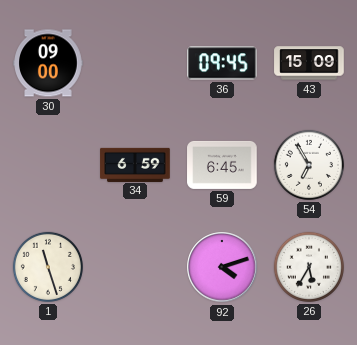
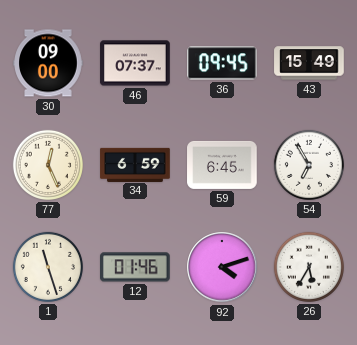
46: none -> 07:37 (135, 63)
43: 15:09 -> 15:49 (309, 63)
77: none -> 12:26 (48, 165)
12: none -> 01:46 (135, 267)
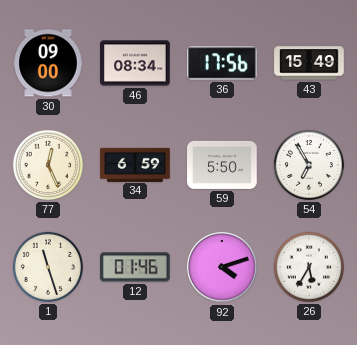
46: 07:37 -> 08:34 (135, 63)
36: 09:45 -> 17:56 (223, 63)
59: 6:45 -> 5:50 (222, 165)
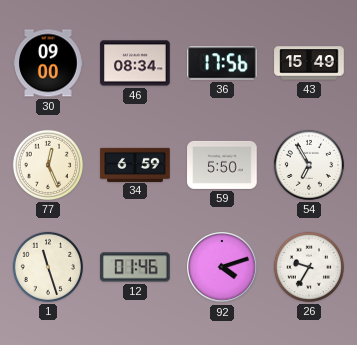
26: 5:35 -> 9:35 (309, 267)
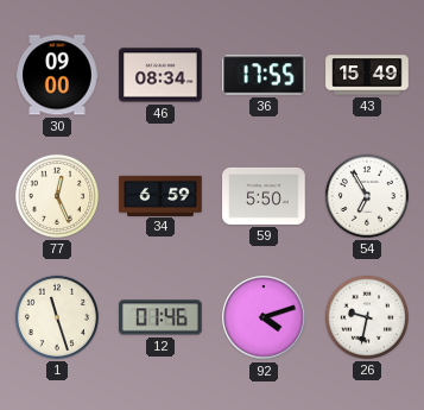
36: 17:56 -> 17:55 (265, 75)
26: 9:35 -> 9:32 (367, 317)
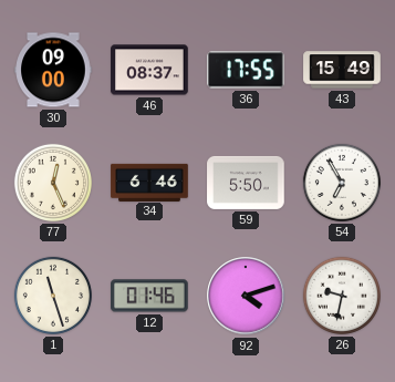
46: 08:34 -> 08:37 (149, 70)
34: 6:59 -> 6:46 (149, 182)
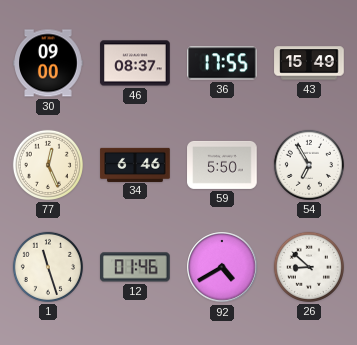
92: 4:12 -> 4:40 (222, 267)
26: 9:32 -> 8:52 (309, 267)
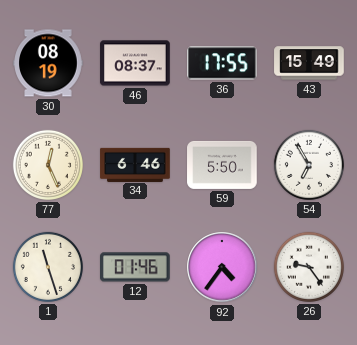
30: 09:00 -> 08:19 (48, 63)
92: 4:40 -> 4:36 (222, 267)
26: 8:52 -> 9:24 (309, 267)
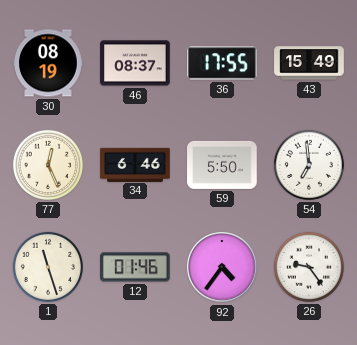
54: 6:55 -> 6:59 (309, 165)
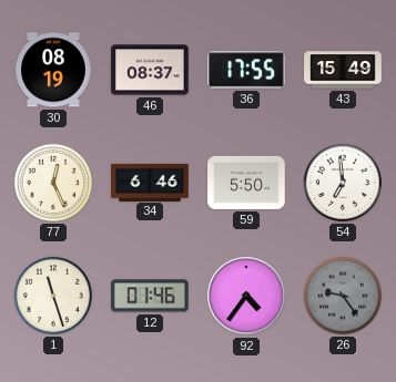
26 dial: white -> grey (343, 296)
